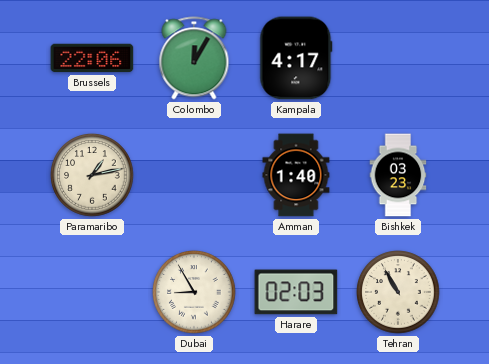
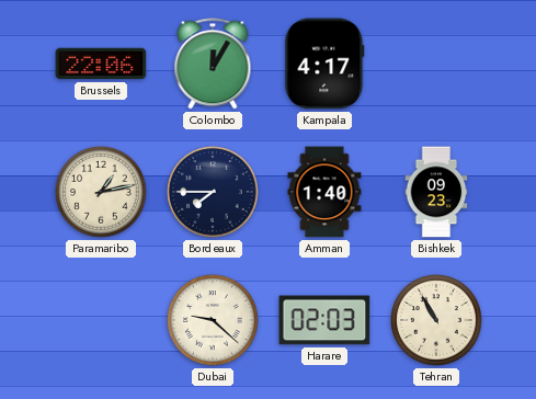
Bordeaux: none -> 7:45 (213, 192)
Bishkek: 03:23 -> 09:23 (436, 192)
Dubai: 8:55 -> 9:22 (213, 320)
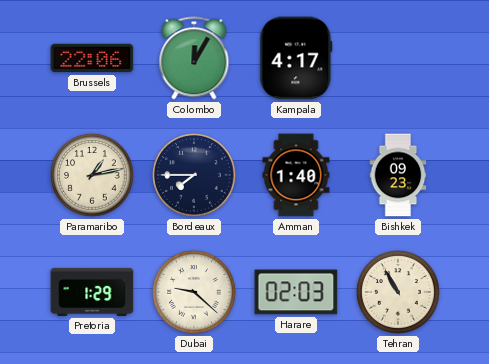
Pretoria: none -> 1:29 (92, 292)
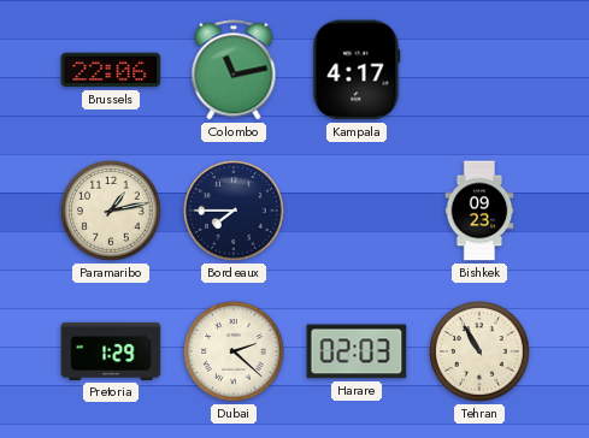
Colombo: 12:05 -> 11:13 (234, 70)
Amman: 1:40 -> none (296, 175)
Dubai: 9:22 -> 2:22 (234, 351)
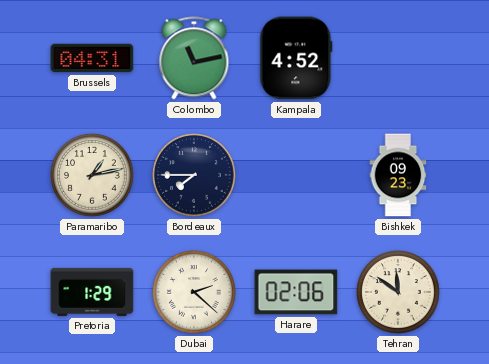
Brussels: 22:06 -> 04:31 (92, 58)
Kampala: 4:17 -> 4:52 (296, 58)
Harare: 02:03 -> 02:06 (296, 292)
Tehran: 10:55 -> 11:51 (398, 292)
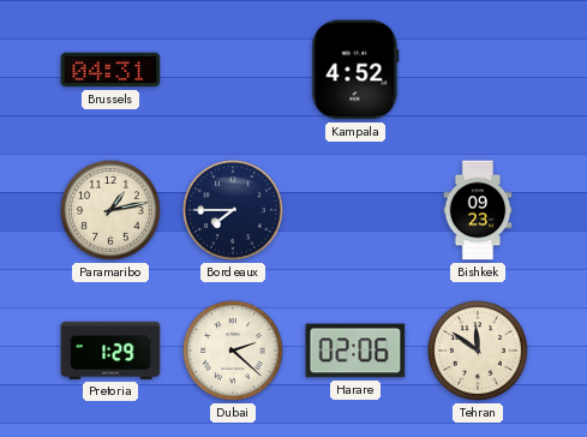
Colombo: 11:13 -> none (194, 58)
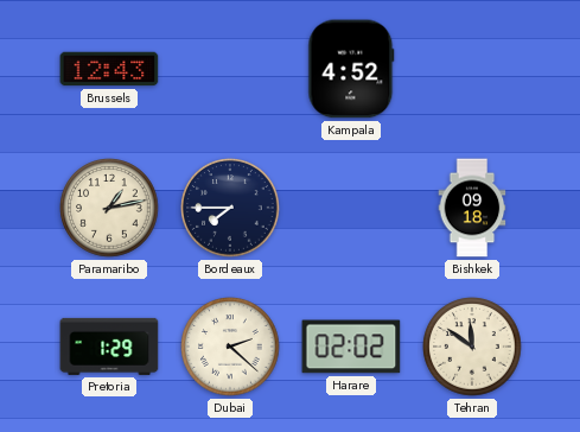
Brussels: 04:31 -> 12:43 (109, 69)
Bishkek: 09:23 -> 09:18 (472, 208)
Harare: 02:06 -> 02:02 (351, 347)
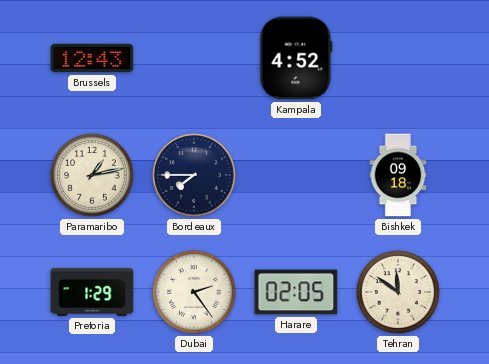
Dubai: 2:22 -> 2:24 (194, 292)
Harare: 02:02 -> 02:05 (296, 292)
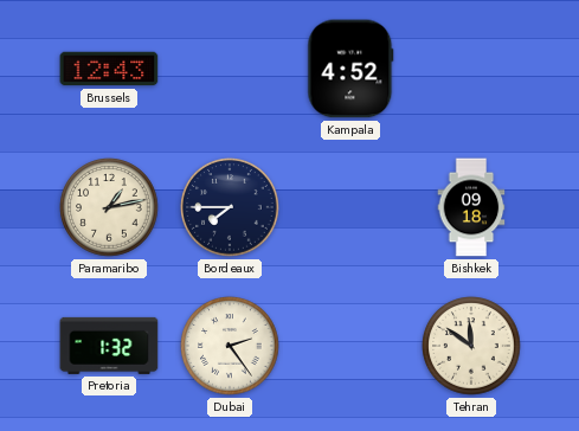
Pretoria: 1:29 -> 1:32 (109, 346)
Harare: 02:05 -> none (296, 292)
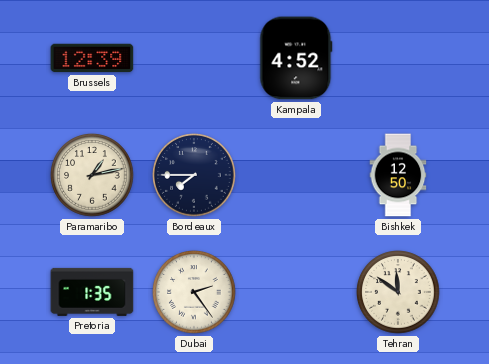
Brussels: 12:43 -> 12:39 (92, 58)
Bishkek: 09:18 -> 12:50 (398, 175)
Pretoria: 1:32 -> 1:35 (92, 292)
